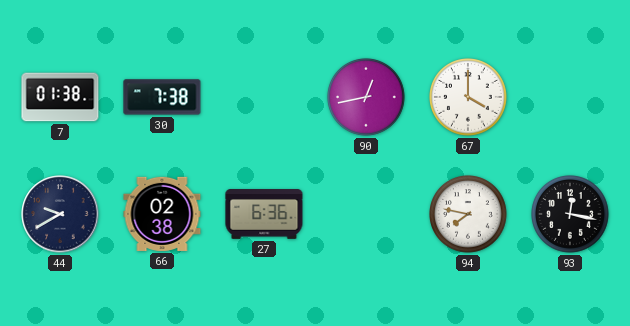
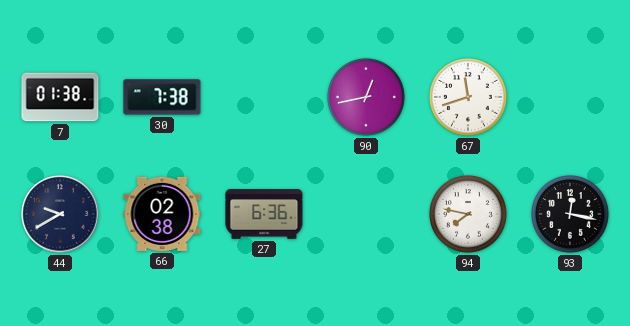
67: 4:00 -> 11:42 (469, 98)
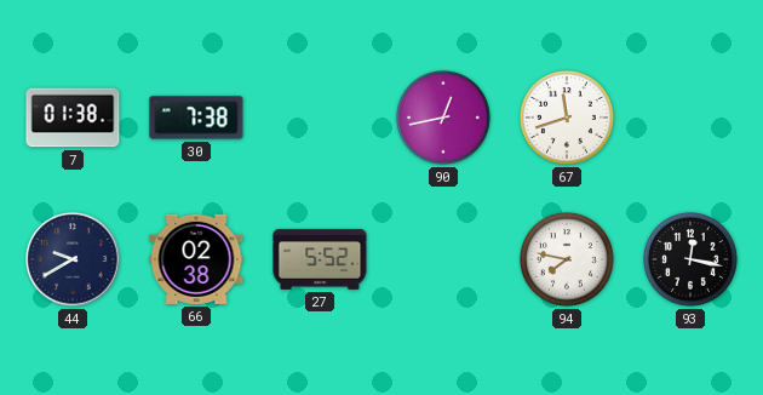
27: 6:36 -> 5:52 (320, 259)
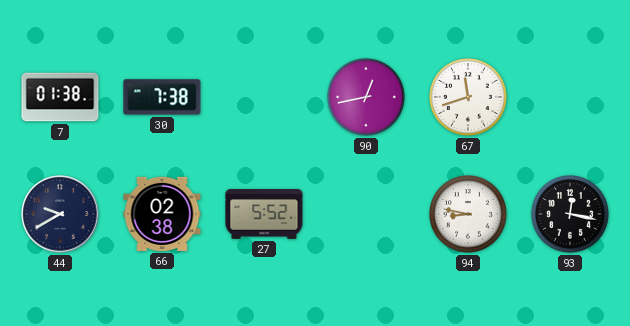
94: 7:47 -> 8:47 (469, 215)
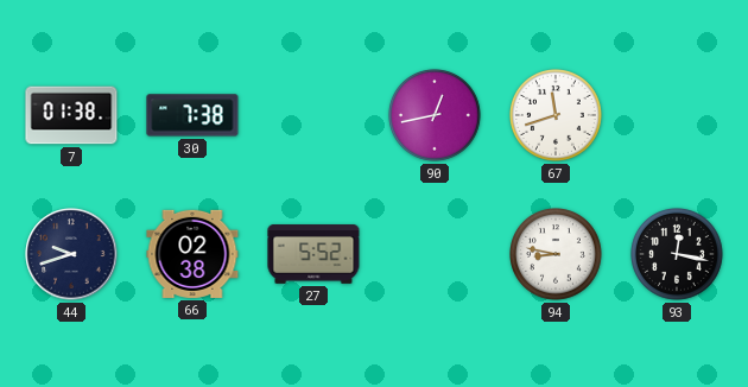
44: 9:40 -> 9:42 (71, 254)
